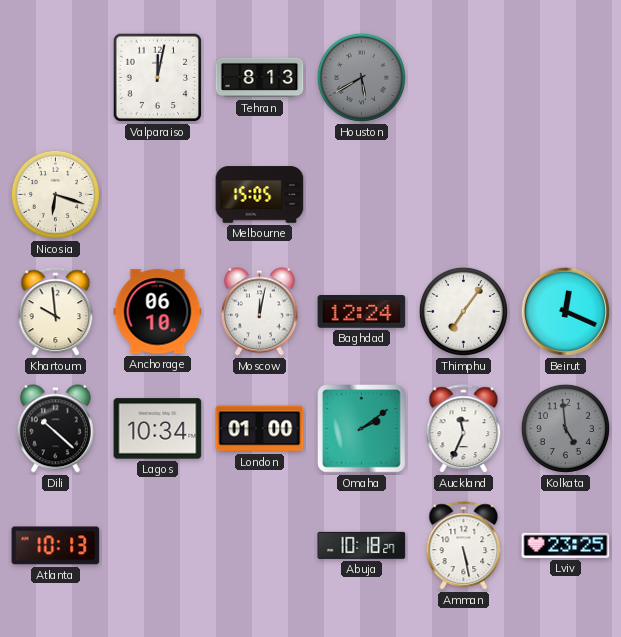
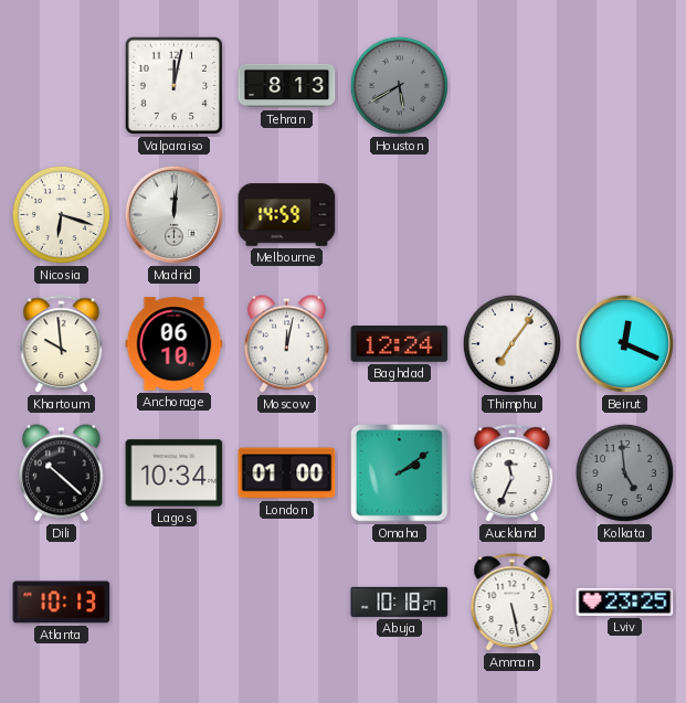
Madrid: none -> 12:01 (173, 214)
Melbourne: 15:05 -> 14:59 (287, 215)
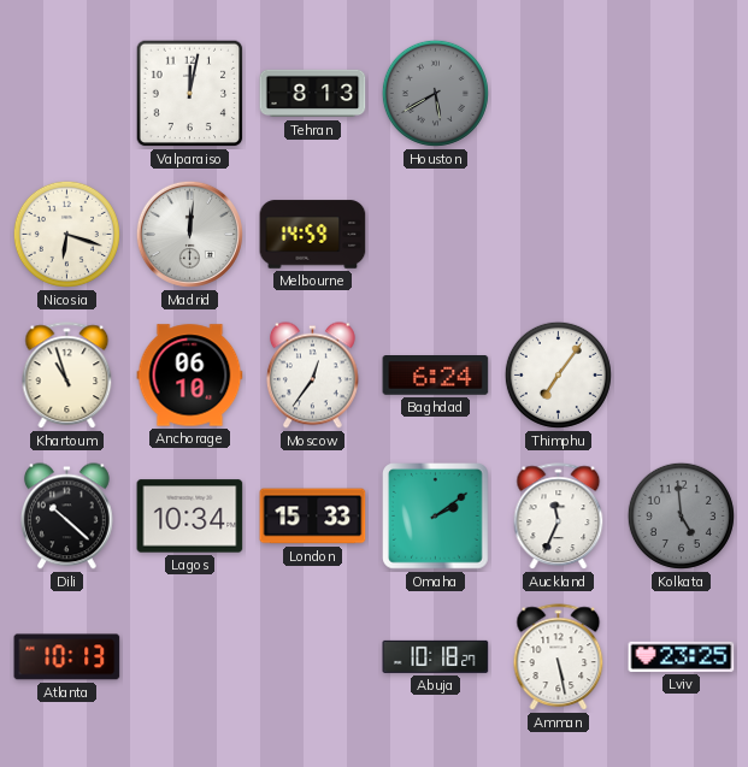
Khartoum: 9:59 -> 10:57 (67, 376)
Moscow: 12:02 -> 12:36 (312, 376)
Baghdad: 12:24 -> 6:24 (436, 376)
Beirut: 12:19 -> none (624, 343)
London: 01:00 -> 15:33 (313, 517)
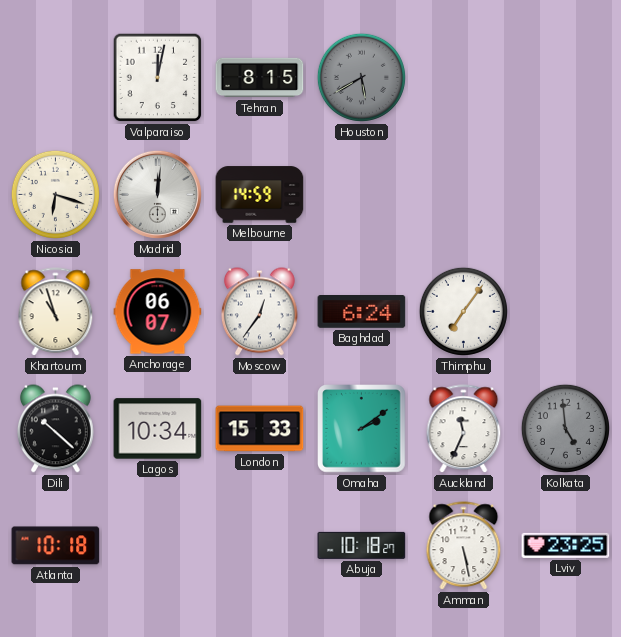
Tehran: 8:13 -> 8:15 (260, 78)
Anchorage: 06:10 -> 06:07 (158, 312)
Atlanta: 10:13 -> 10:18 (56, 546)
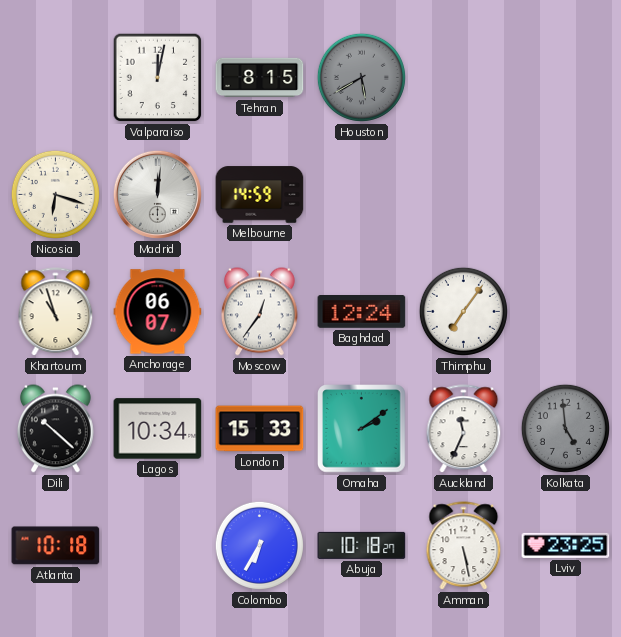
Baghdad: 6:24 -> 12:24 (362, 312)
Colombo: none -> 6:35 (259, 545)
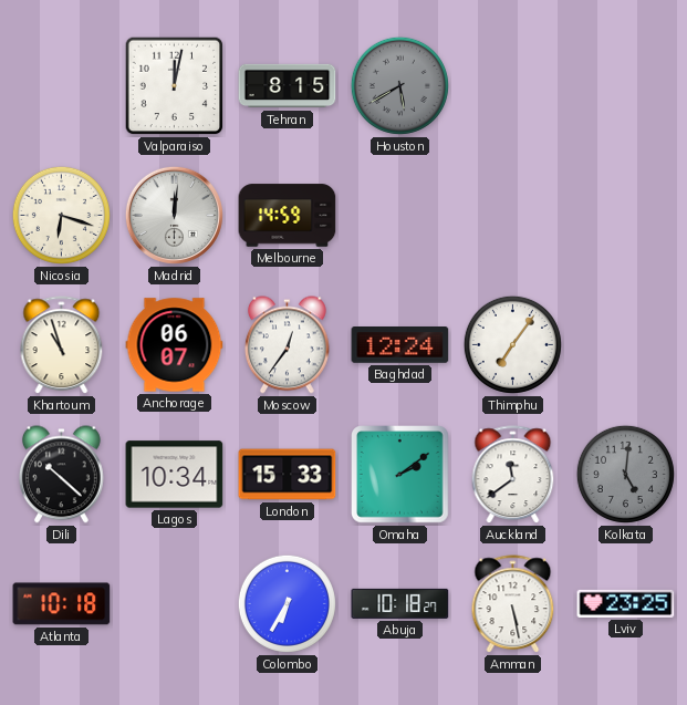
Auckland: 11:34 -> 11:39 (513, 475)
Kolkata: 4:59 -> 5:01 (625, 474)
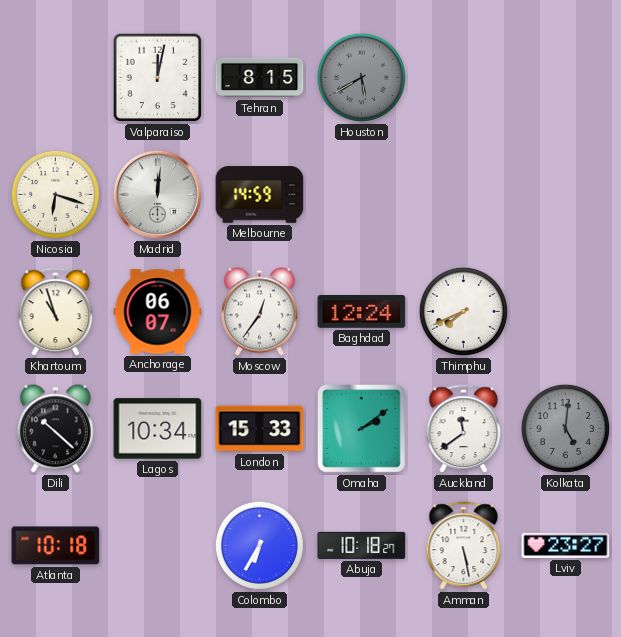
Thimphu: 7:06 -> 7:41 (463, 311)
Lviv: 23:25 -> 23:27 (566, 545)
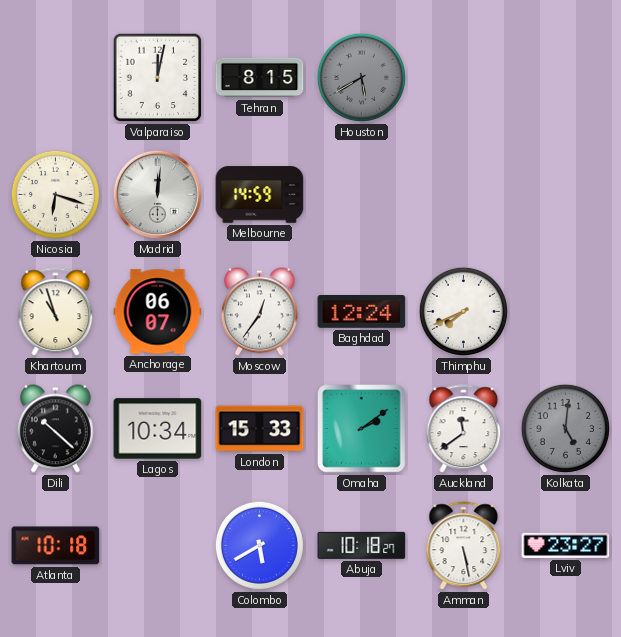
Colombo: 6:35 -> 5:40 (259, 545)
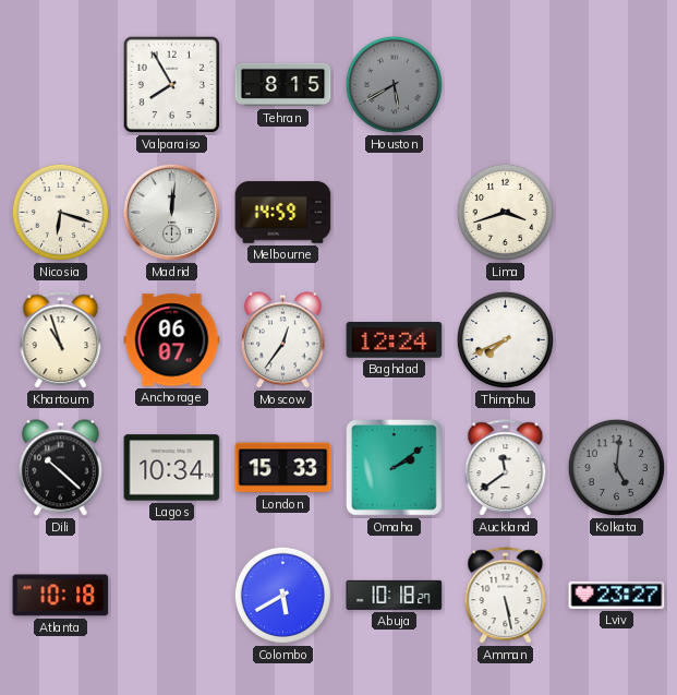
Valparaiso: 12:02 -> 7:55 (172, 85)
Lima: none -> 3:42 (505, 212)
